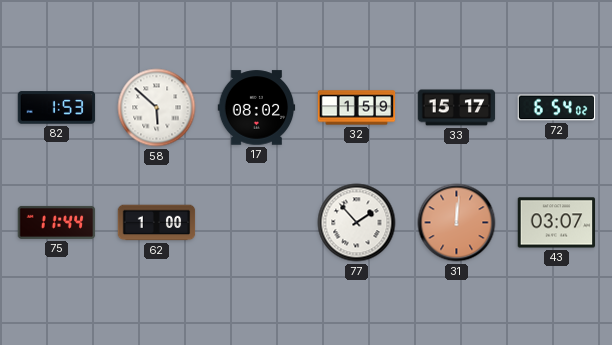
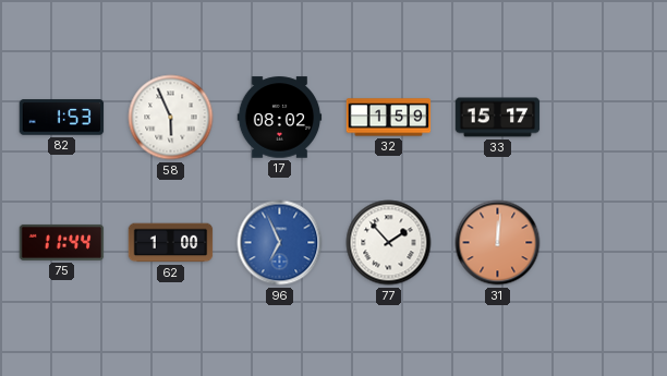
58: 5:52 -> 5:56 (171, 118)
72: 6:54 -> none (557, 108)
96: none -> 6:56 (280, 243)
43: 03:07 -> none (557, 223)
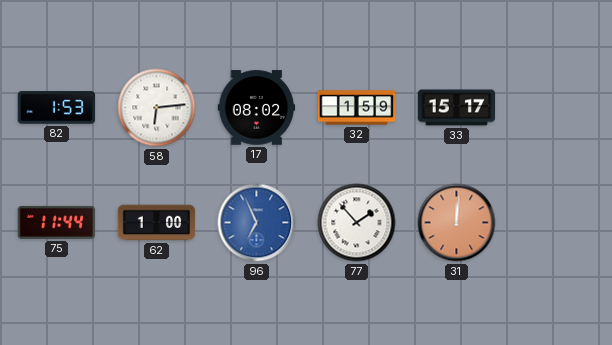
58: 5:56 -> 6:14 (157, 108)
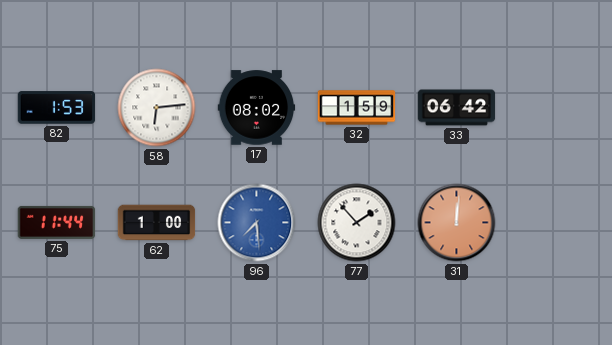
33: 15:17 -> 06:42 (457, 108)
96: 6:56 -> 7:29 (257, 223)
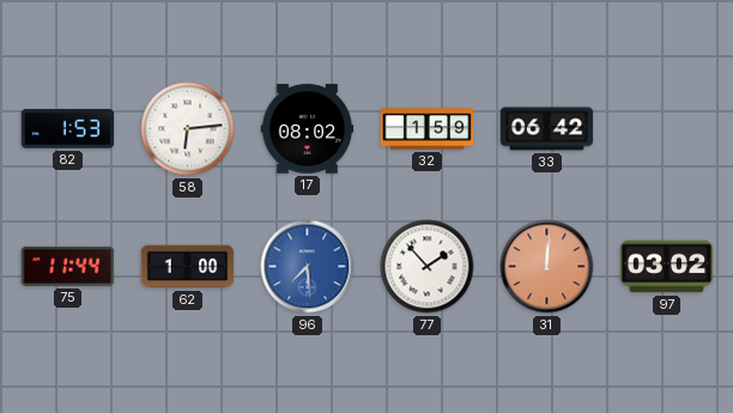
97: none -> 03:02 (667, 267)
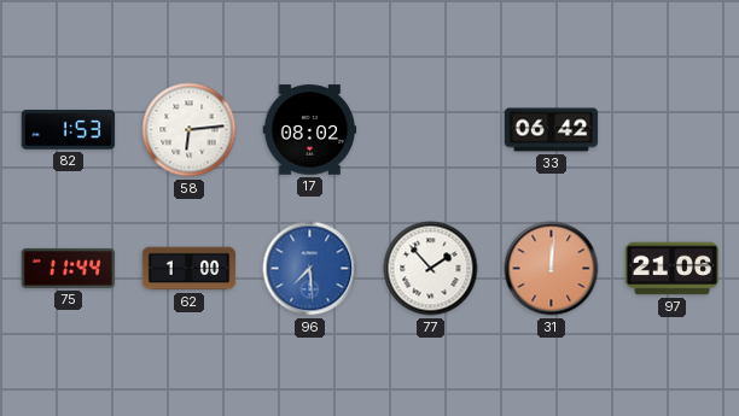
32: 1:59 -> none (428, 129)
97: 03:02 -> 21:06 (673, 269)
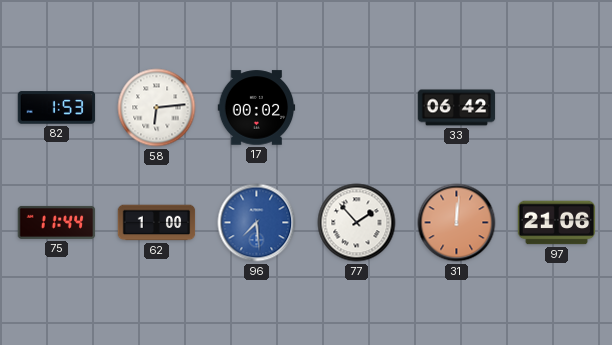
17: 08:02 -> 00:02 (257, 108)
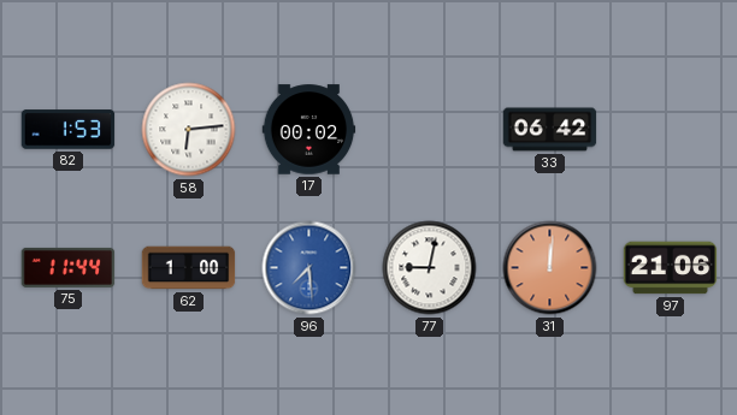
77: 1:53 -> 9:02 (430, 268)
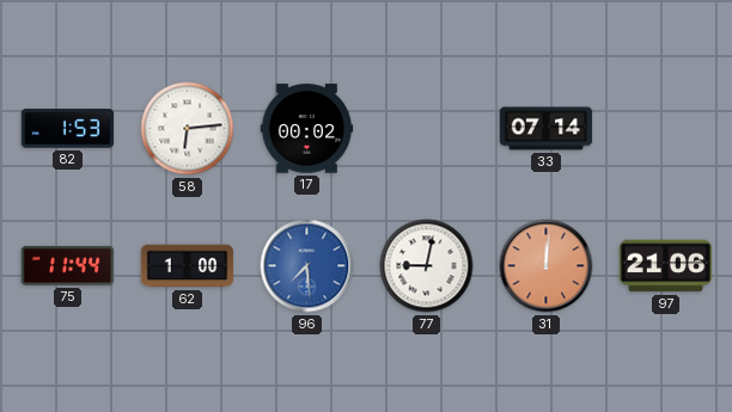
33: 06:42 -> 07:14 (547, 129)
